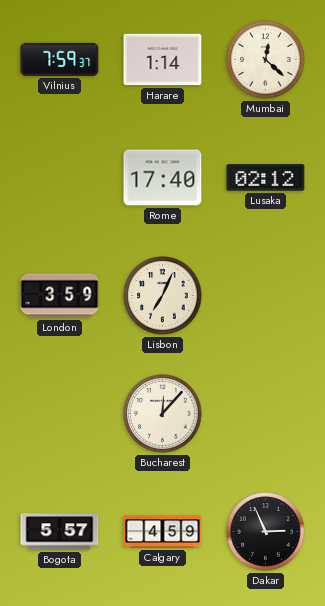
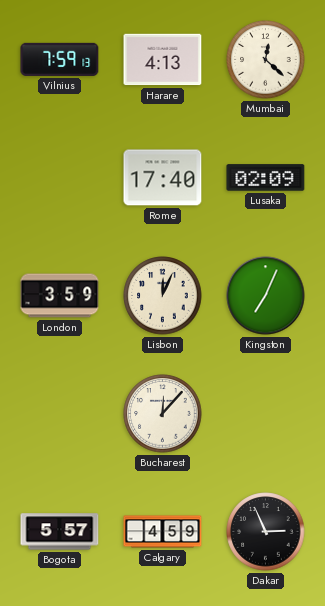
Vilnius: 7:59:37 -> 7:59:13 (60, 59)
Harare: 1:14 -> 4:13 (163, 60)
Lusaka: 02:12 -> 02:09 (266, 178)
Lisbon: 7:04 -> 12:04 (163, 296)
Kingston: none -> 7:04 (266, 296)
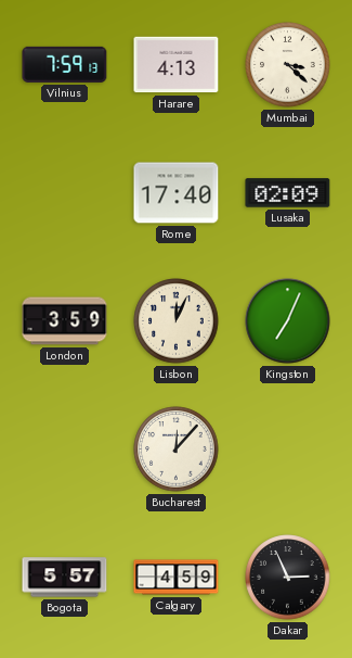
Mumbai: 12:22 -> 3:22 (288, 65)
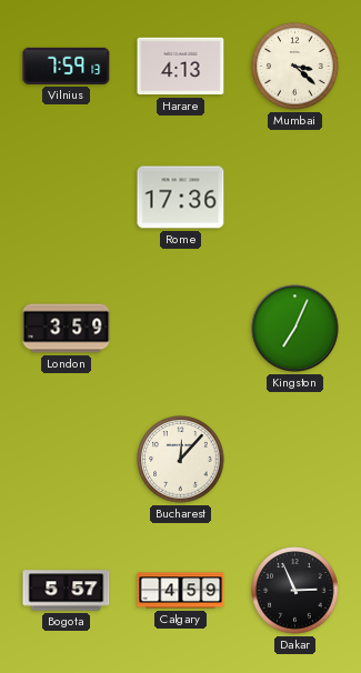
Rome: 17:40 -> 17:36 (181, 198)
Lusaka: 02:09 -> none (288, 193)
Lisbon: 12:04 -> none (177, 321)
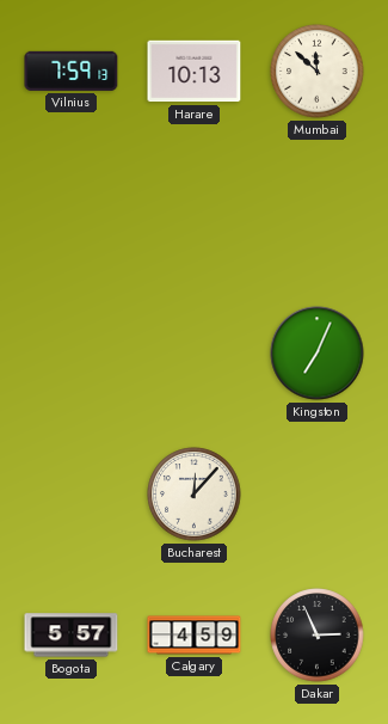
Harare: 4:13 -> 10:13 (195, 72)
Mumbai: 3:22 -> 11:52 (318, 72)
Rome: 17:36 -> none (181, 198)
London: 3:59 -> none (67, 329)
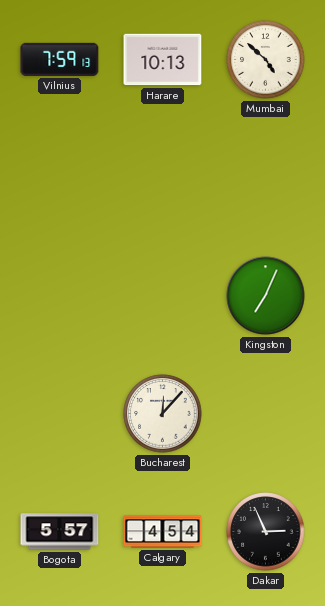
Mumbai: 11:52 -> 4:52 (266, 60)
Calgary: 4:59 -> 4:54 (163, 532)
